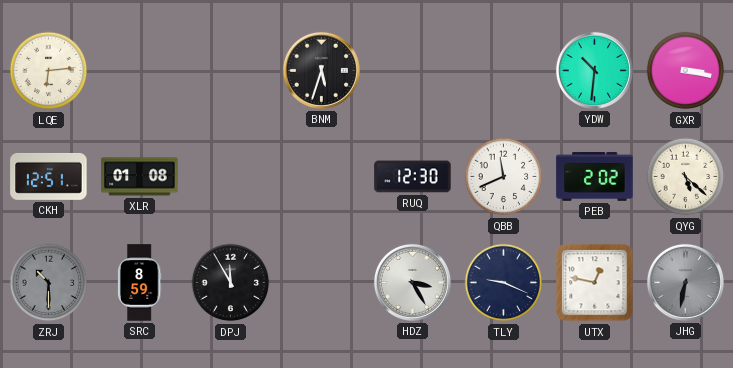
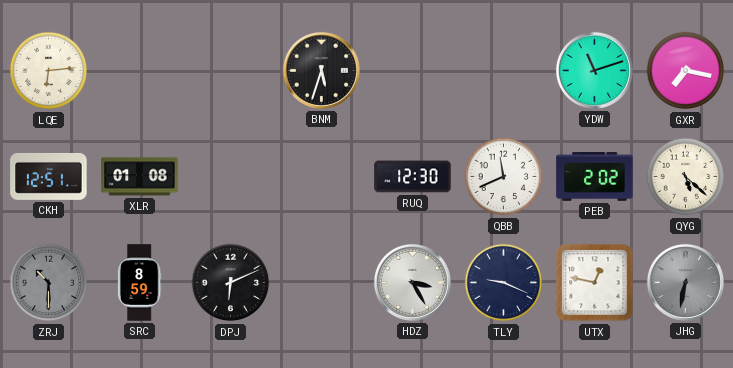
YDW: 10:31 -> 11:12 (594, 70)
GXR: 3:17 -> 7:17 (686, 71)
DPJ: 11:55 -> 6:11 (231, 283)
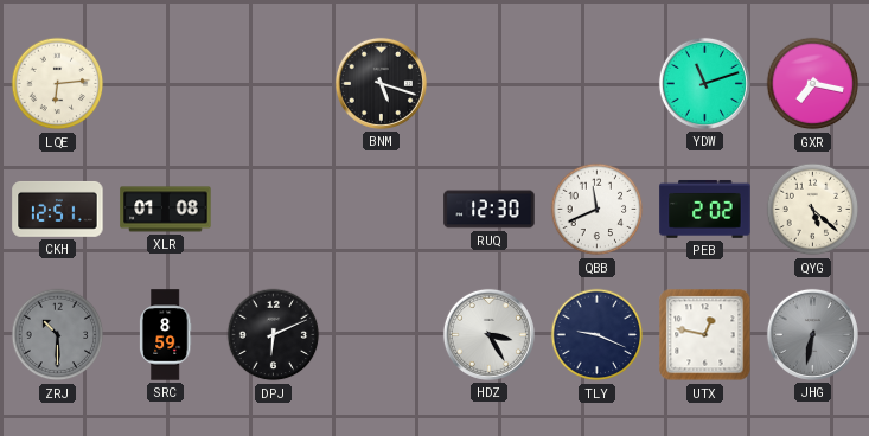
BNM: 5:33 -> 5:18 (381, 83)
